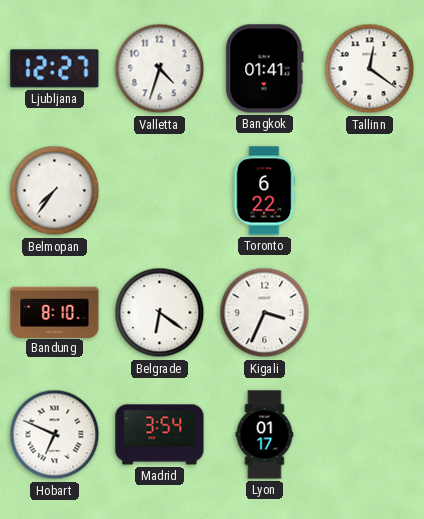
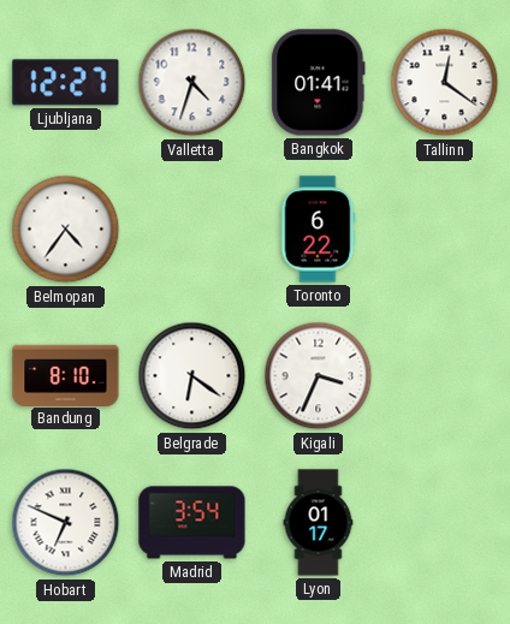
Belmopan: 7:36 -> 4:36 (66, 230)
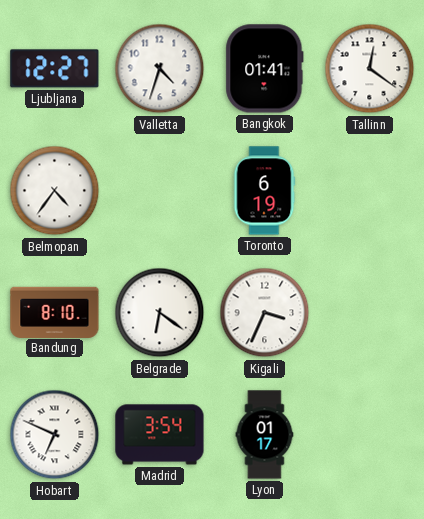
Toronto: 6:22 -> 6:19 (264, 191)
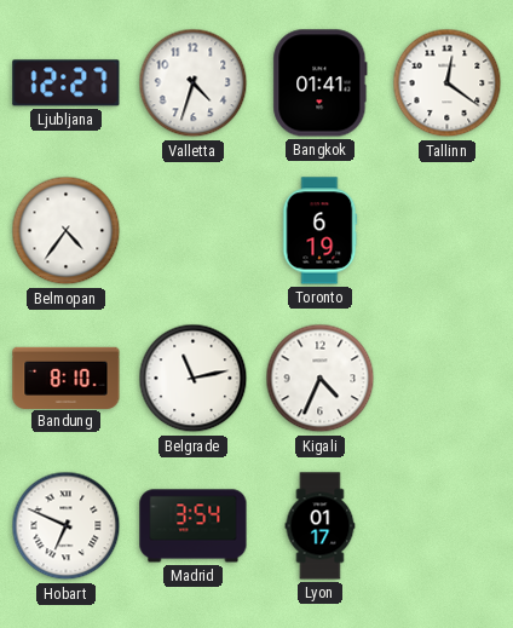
Belgrade: 6:21 -> 11:13 (194, 379)
Kigali: 3:34 -> 4:34 (321, 379)
